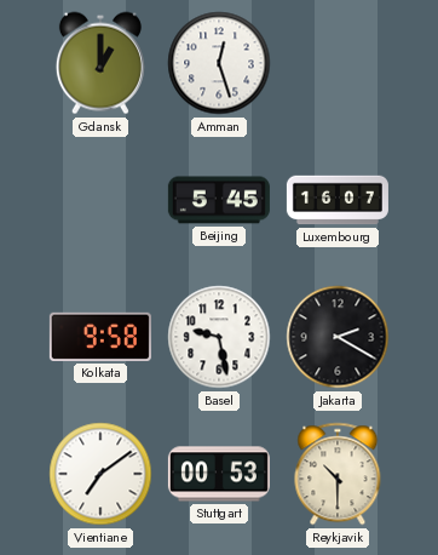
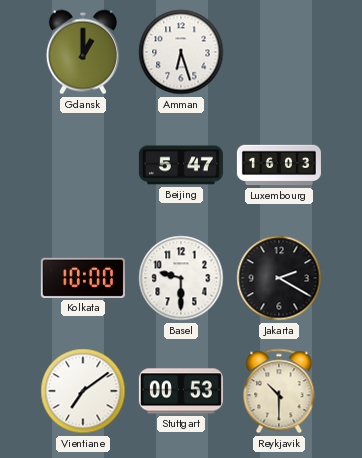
Amman: 12:27 -> 6:27 (181, 52)
Beijing: 5:45 -> 5:47 (181, 165)
Luxembourg: 16:07 -> 16:03 (279, 165)
Kolkata: 9:58 -> 10:00 (83, 278)
Basel: 9:28 -> 9:30 (181, 278)
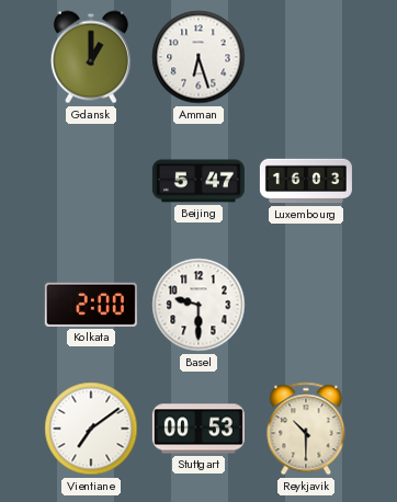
Kolkata: 10:00 -> 2:00 (91, 305)
Jakarta: 2:20 -> none (279, 278)
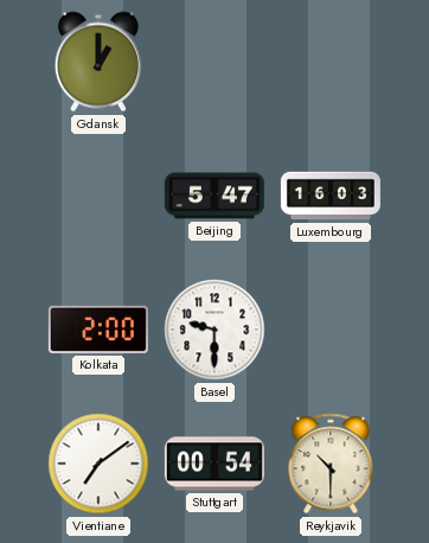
Amman: 6:27 -> none (198, 57)
Stuttgart: 00:53 -> 00:54 (214, 464)
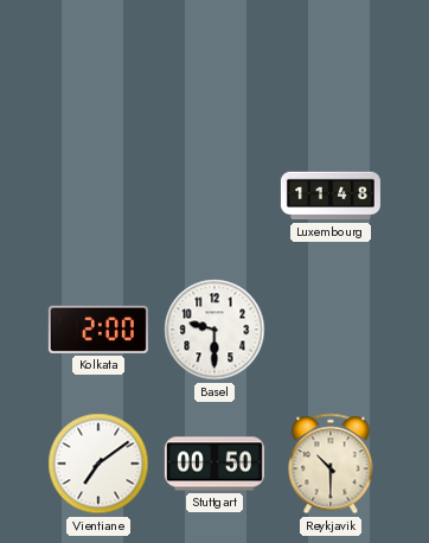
Gdansk: 1:00 -> none (98, 62)
Beijing: 5:47 -> none (214, 196)
Luxembourg: 16:03 -> 11:48 (331, 196)
Stuttgart: 00:54 -> 00:50 (214, 464)
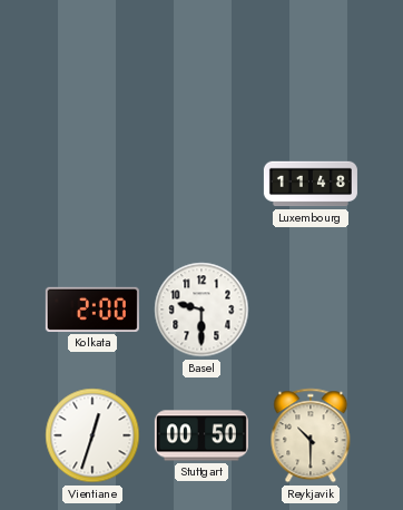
Vientiane: 7:09 -> 12:33 (92, 435)
